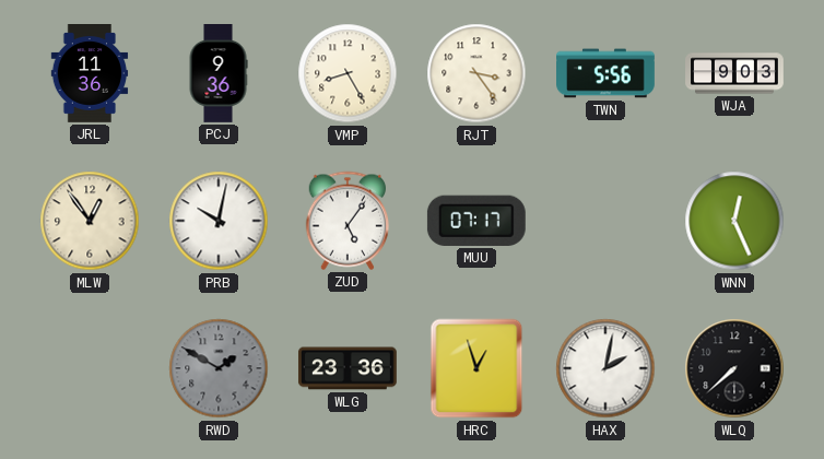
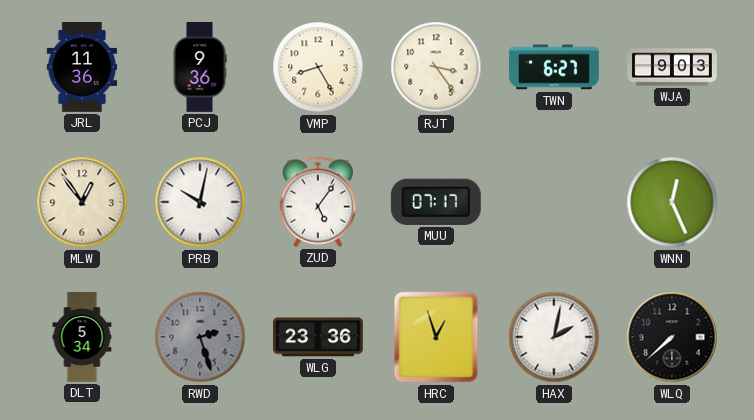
TWN: 5:56 -> 6:27 (555, 67)
DLT: none -> 5:34 (82, 337)
RWD: 1:50 -> 2:27 (200, 337)
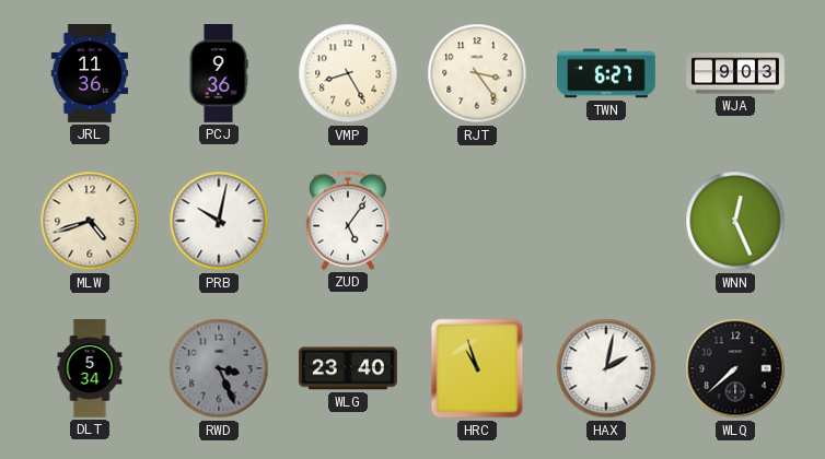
MLW: 12:54 -> 4:42 (90, 221)
MUU: 07:17 -> none (436, 202)
RWD: 2:27 -> 3:26 (219, 368)
WLG: 23:36 -> 23:40 (348, 368)
HRC: 12:57 -> 10:57 (477, 368)
